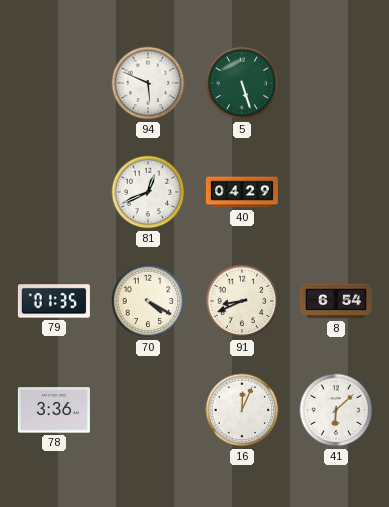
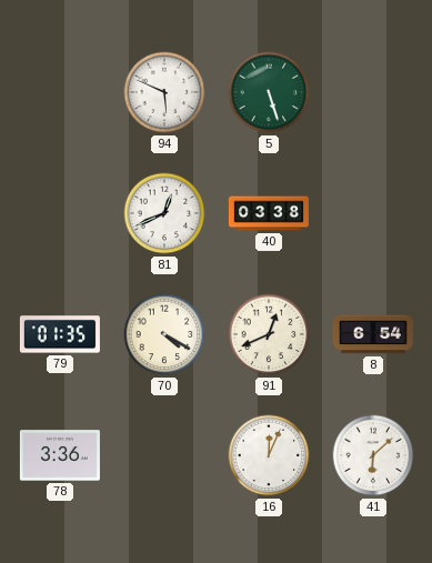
40: 04:29 -> 03:38 (269, 213)
91: 8:41 -> 12:41 (269, 334)
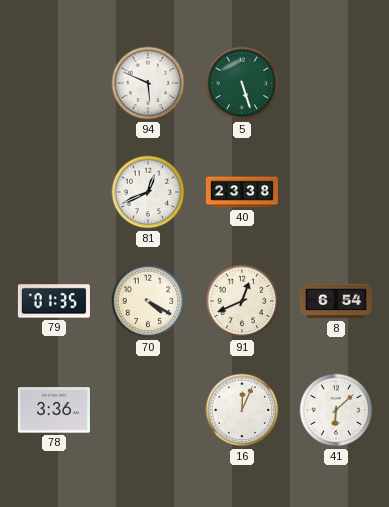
40: 03:38 -> 23:38 (242, 192)
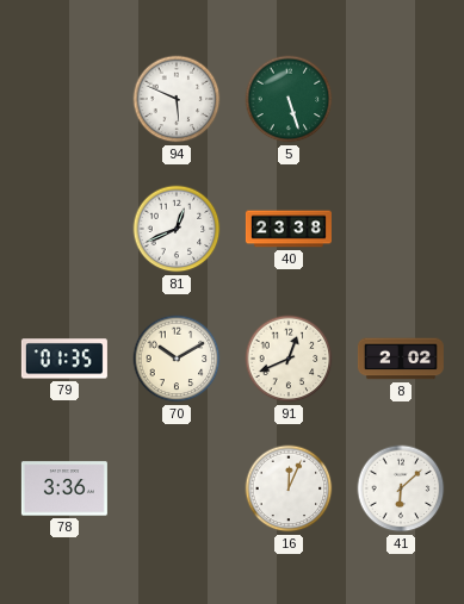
70: 4:20 -> 10:10 (177, 359)
8: 6:54 -> 2:02 (401, 359)
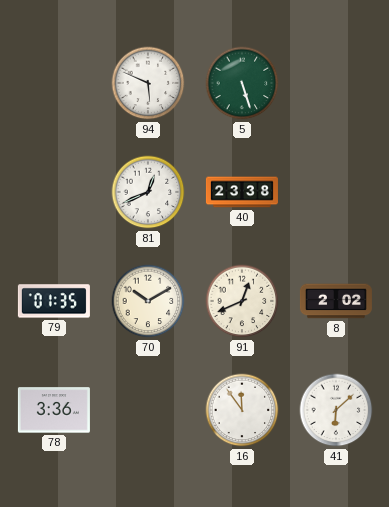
16: 12:04 -> 11:54 (242, 410)
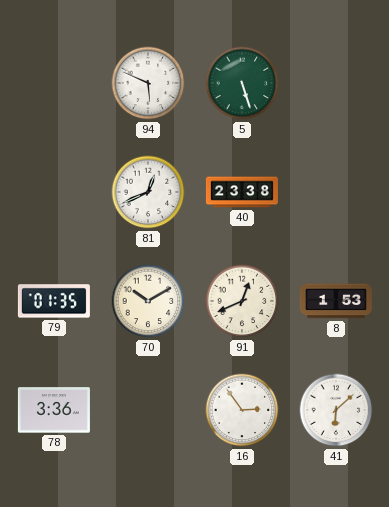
8: 2:02 -> 1:53 (336, 301)
16: 11:54 -> 2:54 (242, 410)
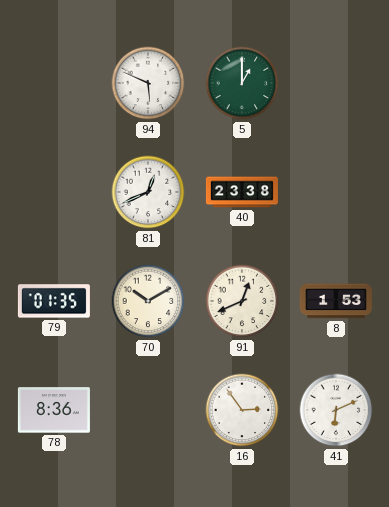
5: 5:27 -> 1:00 (242, 83)
78: 3:36 -> 8:36 (54, 410)
41: 6:08 -> 6:11 (336, 410)
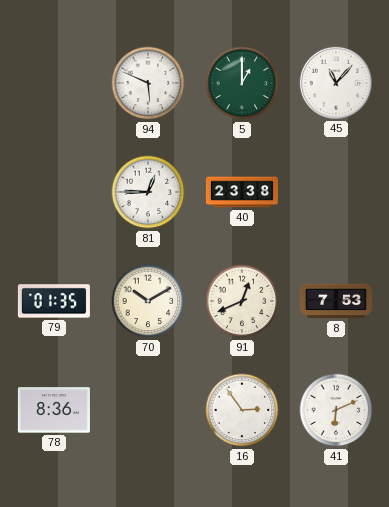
45: none -> 11:07 (336, 83)
81: 12:41 -> 12:45 (148, 192)
8: 1:53 -> 7:53 (336, 301)
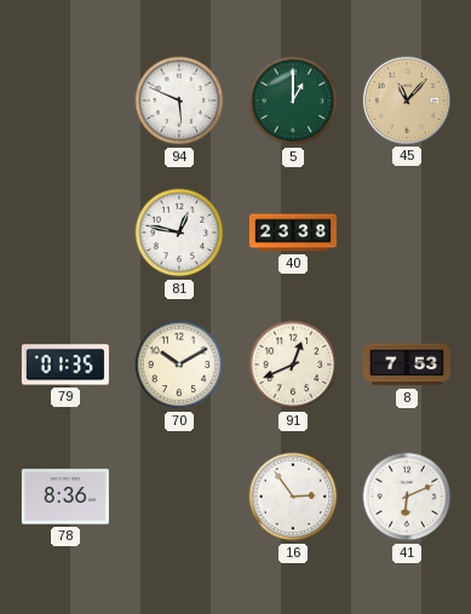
45 dial: white -> champagne (407, 101)
81: 12:45 -> 12:47 (179, 233)
